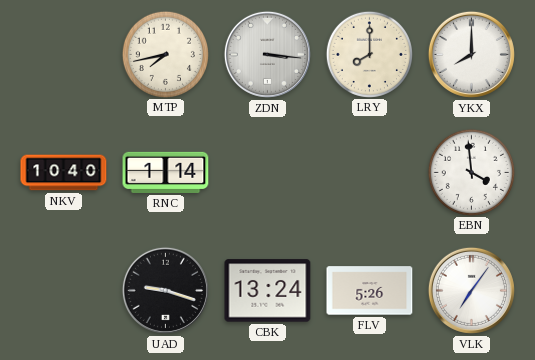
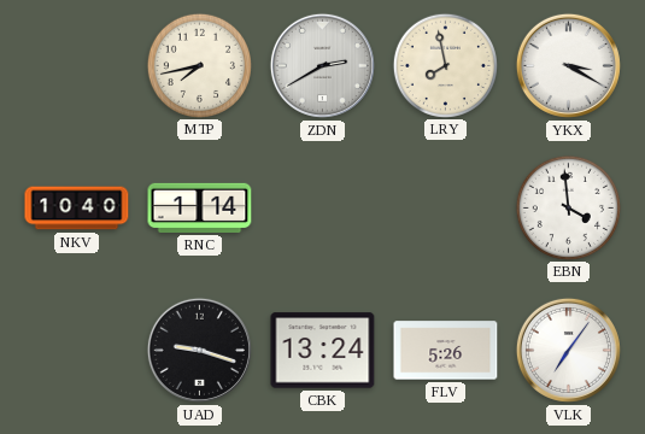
ZDN: 3:16 -> 2:40 (322, 65)
LRY: 8:00 -> 7:58 (445, 65)
YKX: 8:00 -> 3:20 (568, 65)
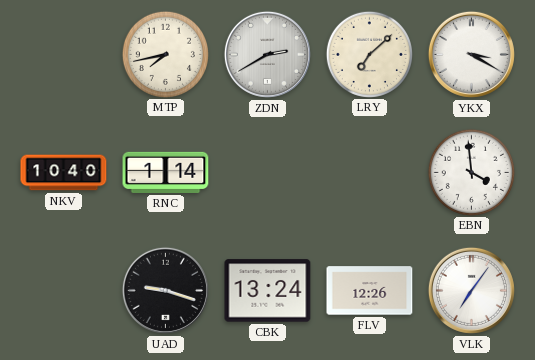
LRY: 7:58 -> 7:08 (369, 54)
FLV: 5:26 -> 12:26 (370, 291)
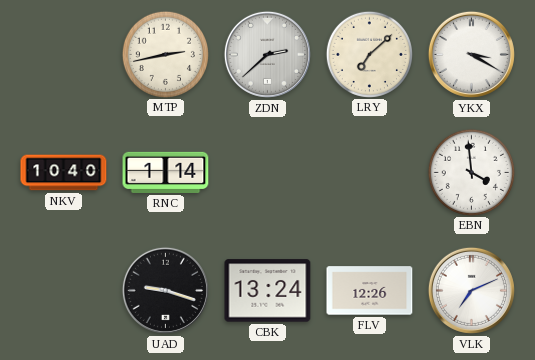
MTP: 7:43 -> 2:43 (165, 54)
ZDN: 2:40 -> 2:38 (267, 54)
VLK: 7:06 -> 7:11 (471, 290)
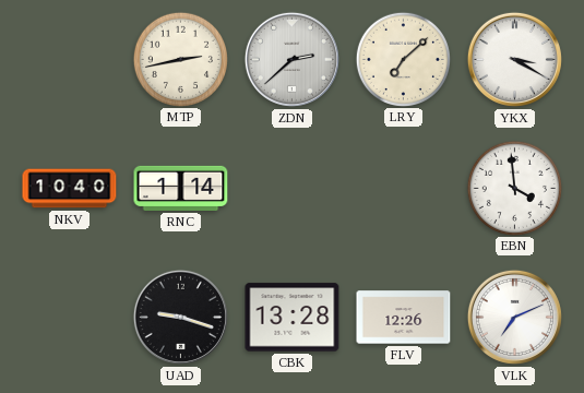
CBK: 13:24 -> 13:28 (293, 318)
